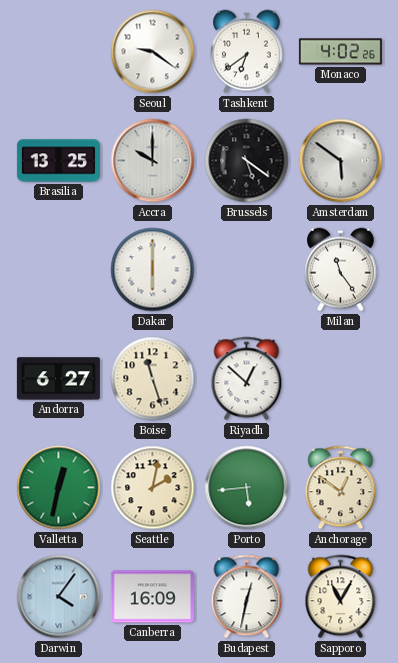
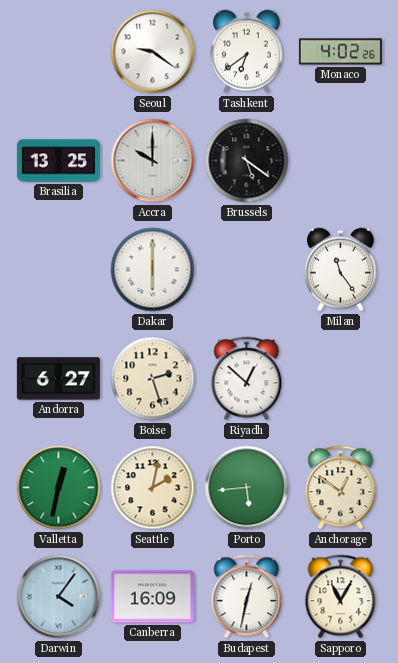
Amsterdam: 5:51 -> none (341, 161)
Boise: 11:27 -> 2:27 (153, 379)
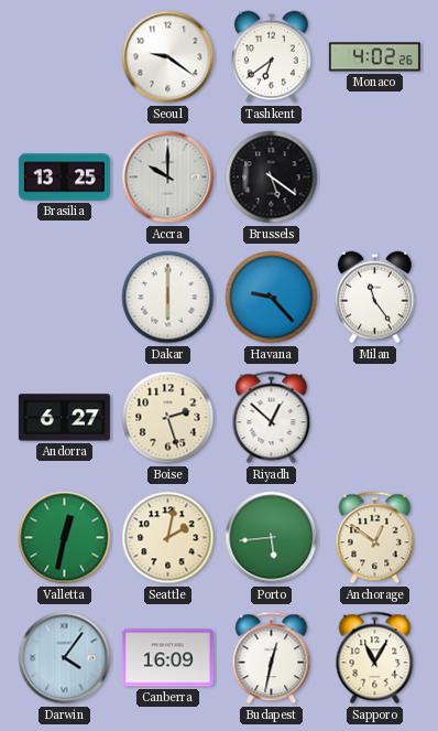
Havana: none -> 9:23 (272, 298)
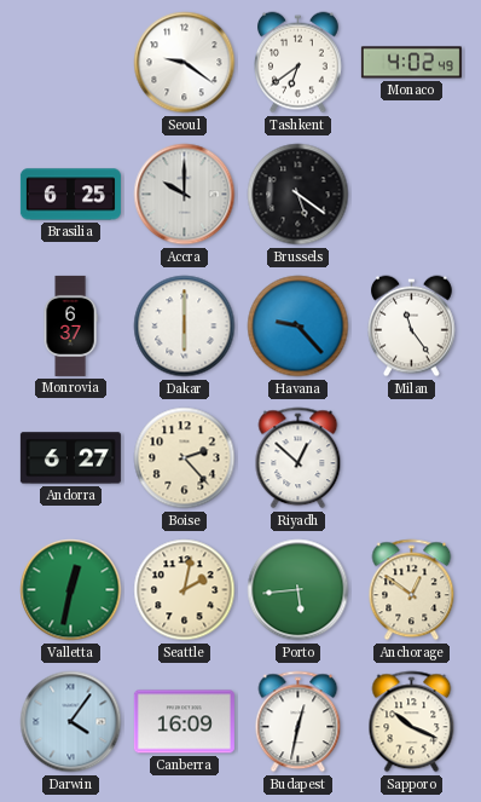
Monaco: 4:02:26 -> 4:02:49 (411, 63)
Brasilia: 13:25 -> 6:25 (70, 195)
Monrovia: none -> 6:37 (70, 325)
Boise: 2:27 -> 2:23 (185, 458)
Sapporo: 11:05 -> 10:19 (412, 722)
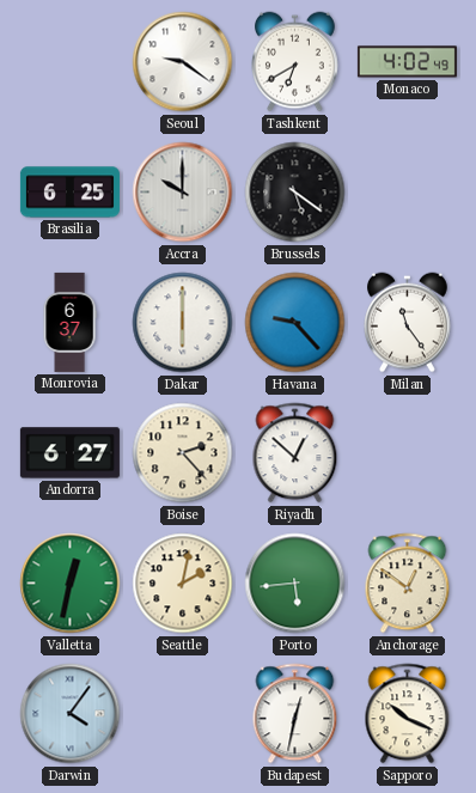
Tashkent: 6:39 -> 6:40 (295, 62)
Canberra: 16:09 -> none (184, 722)
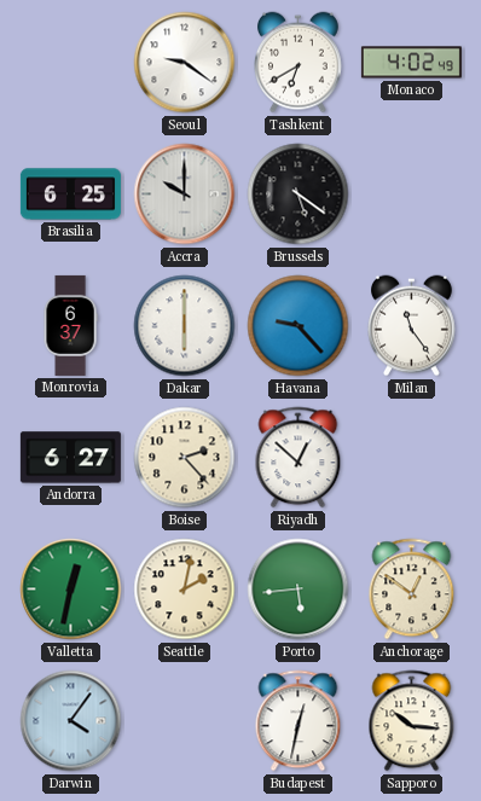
Sapporo: 10:19 -> 10:16 (412, 721)
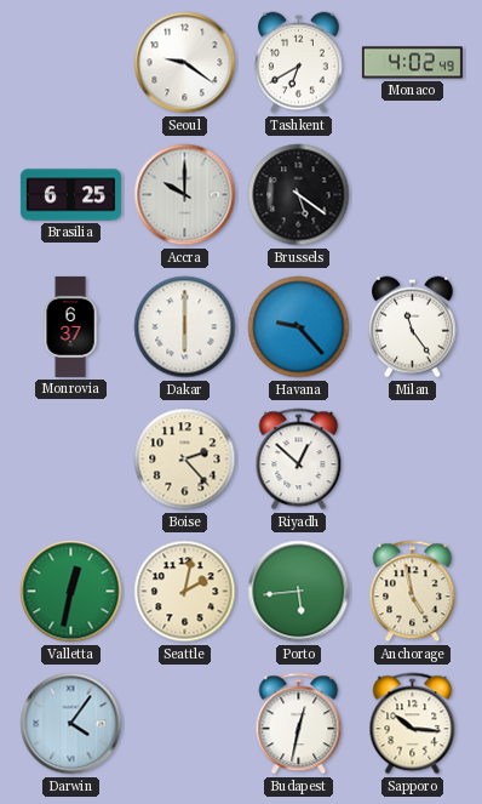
Andorra: 6:27 -> none (70, 458)
Anchorage: 12:51 -> 4:58 (413, 592)
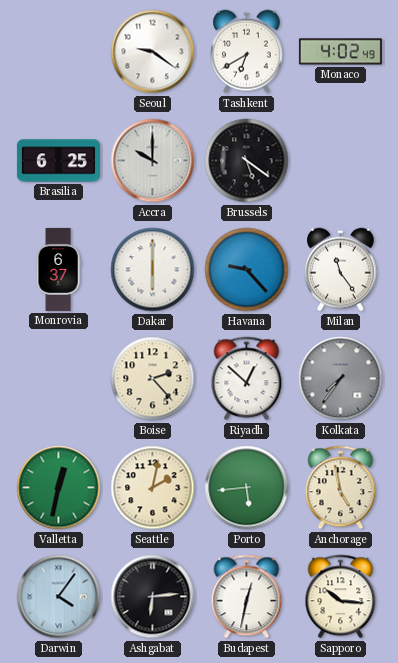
Kolkata: none -> 7:36 (341, 379)
Ashgabat: none -> 6:14 (153, 597)
